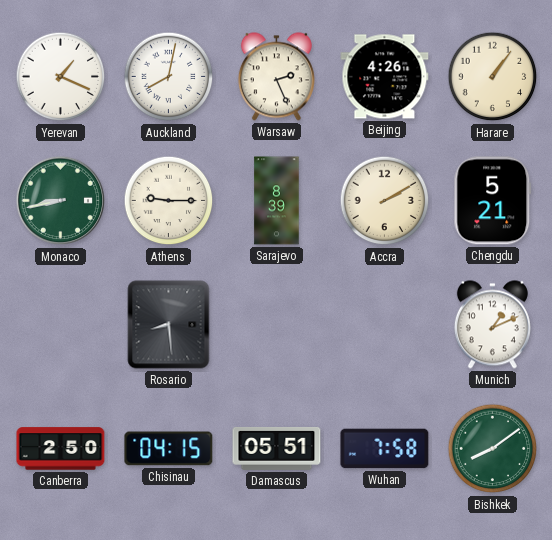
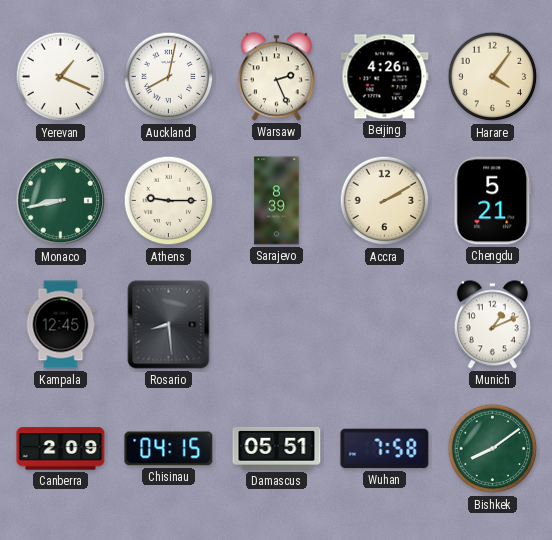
Harare: 1:06 -> 4:06 (493, 77)
Kampala: none -> 12:45 (61, 325)
Canberra: 2:50 -> 2:09 (61, 449)
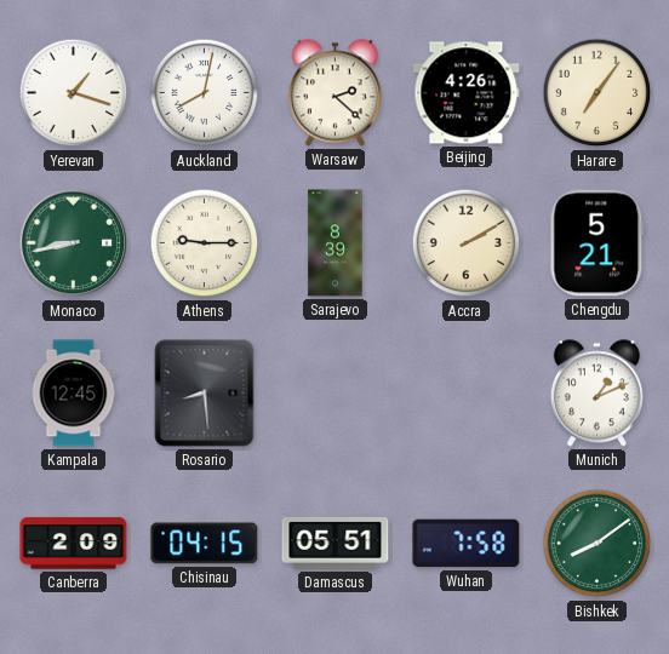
Yerevan: 1:19 -> 1:18 (74, 93)
Warsaw: 2:26 -> 2:22 (334, 93)
Harare: 4:06 -> 7:06 (597, 93)
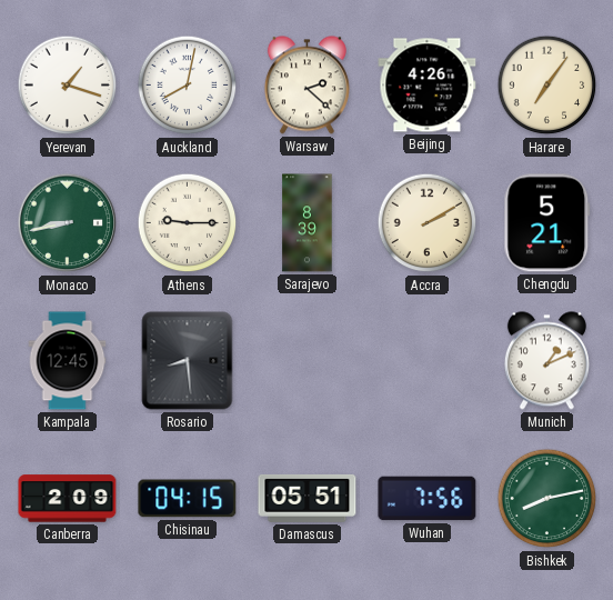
Wuhan: 7:58 -> 7:56 (428, 499)
Bishkek: 8:09 -> 8:13 (547, 499)
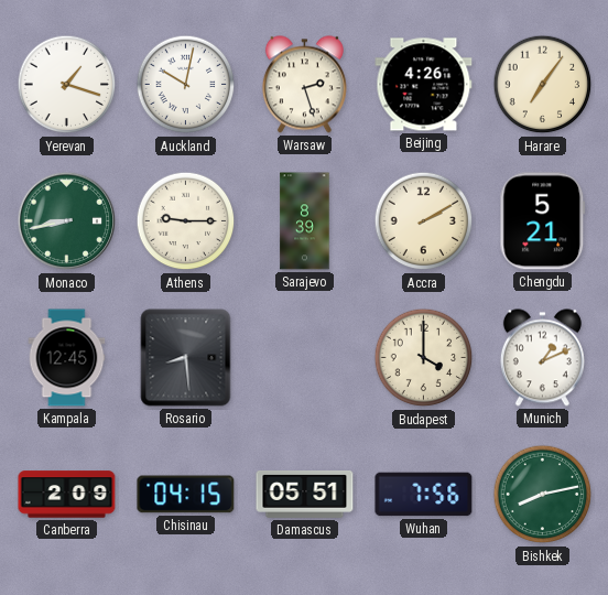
Auckland: 8:02 -> 10:02 (186, 85)
Warsaw: 2:22 -> 2:27 (304, 85)
Budapest: none -> 4:00 (424, 358)
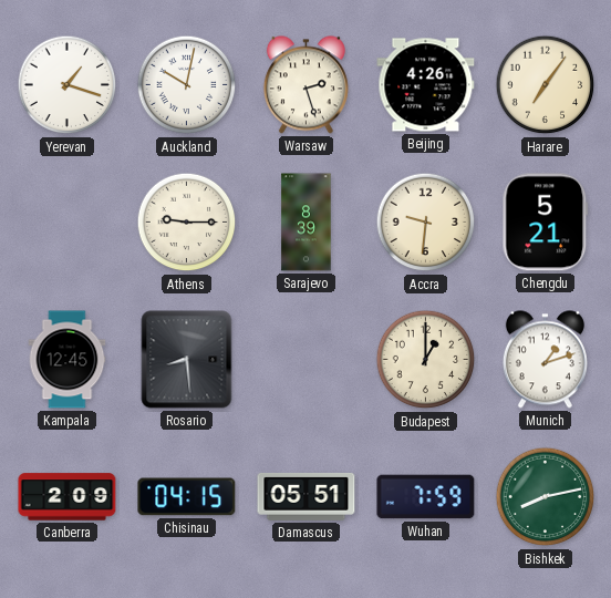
Monaco: 8:43 -> none (67, 221)
Accra: 2:10 -> 9:31 (426, 223)
Budapest: 4:00 -> 1:00 (426, 360)
Munich: 1:11 -> 1:12 (545, 360)
Wuhan: 7:56 -> 7:59 (426, 497)
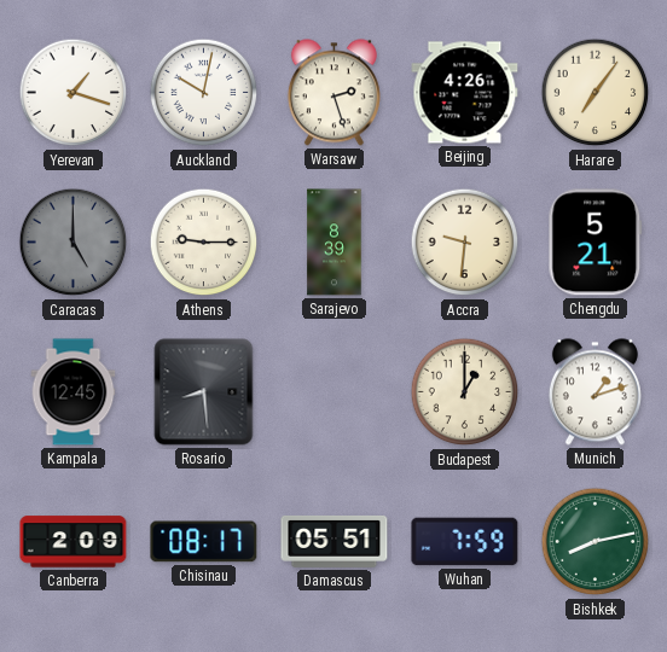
Caracas: none -> 5:00 (74, 243)
Chisinau: 04:15 -> 08:17 (204, 542)
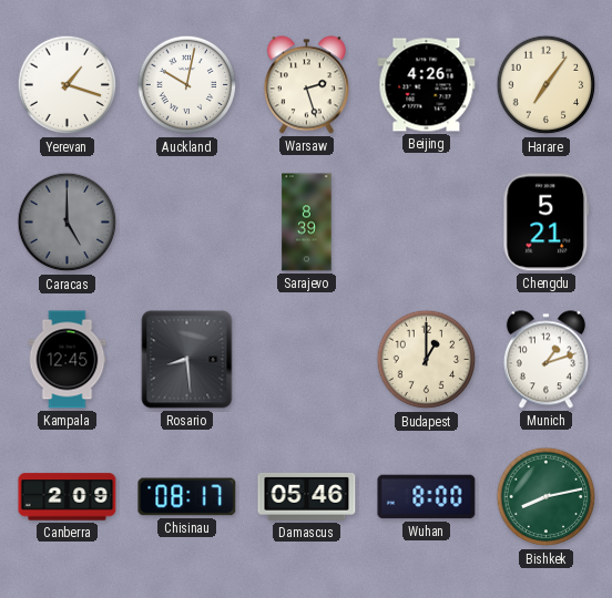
Athens: 9:15 -> none (204, 243)
Accra: 9:31 -> none (465, 243)
Damascus: 05:51 -> 05:46 (307, 496)
Wuhan: 7:59 -> 8:00 (427, 497)
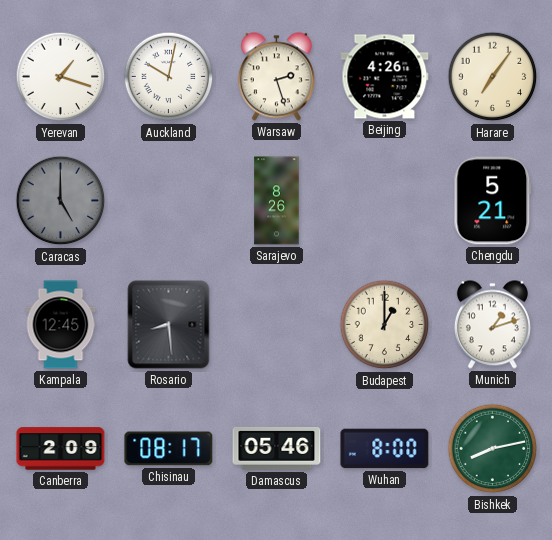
Sarajevo: 8:39 -> 8:26 (277, 201)
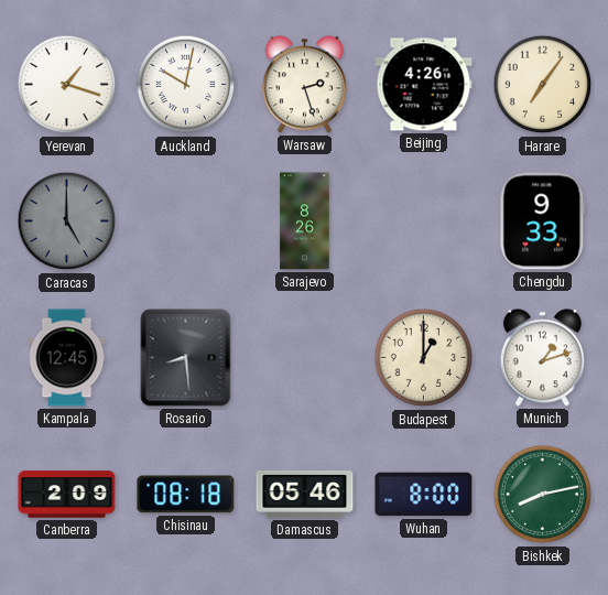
Chengdu: 5:21 -> 9:33 (543, 221)
Chisinau: 08:17 -> 08:18 (186, 495)
